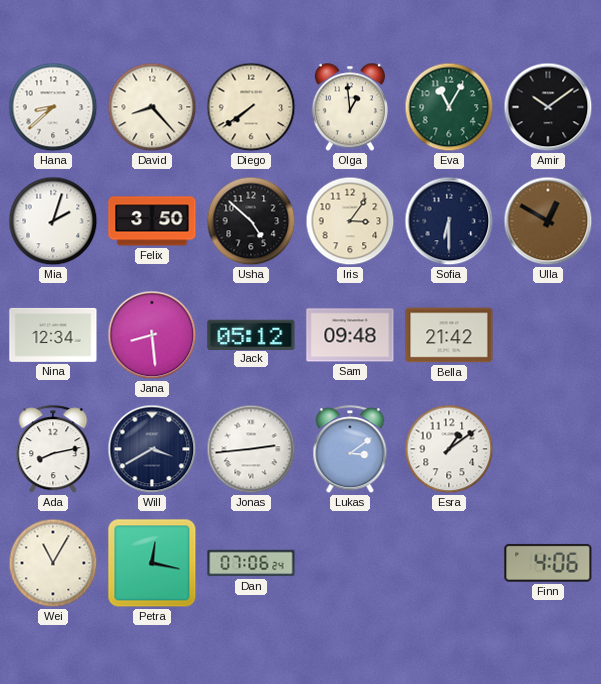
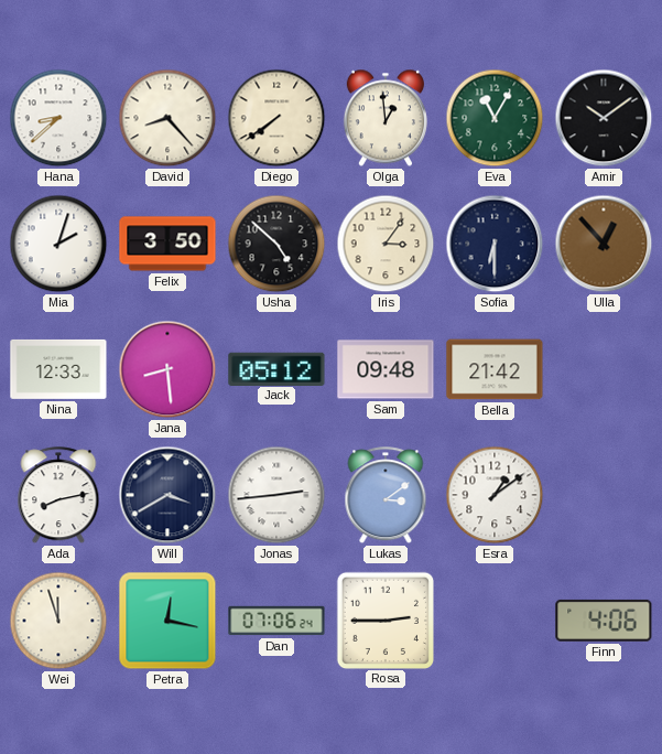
Ulla: 12:50 -> 12:53 (604, 244)
Nina: 12:34 -> 12:33 (58, 369)
Wei: 11:05 -> 11:57 (58, 621)
Rosa: none -> 2:45 (384, 620)
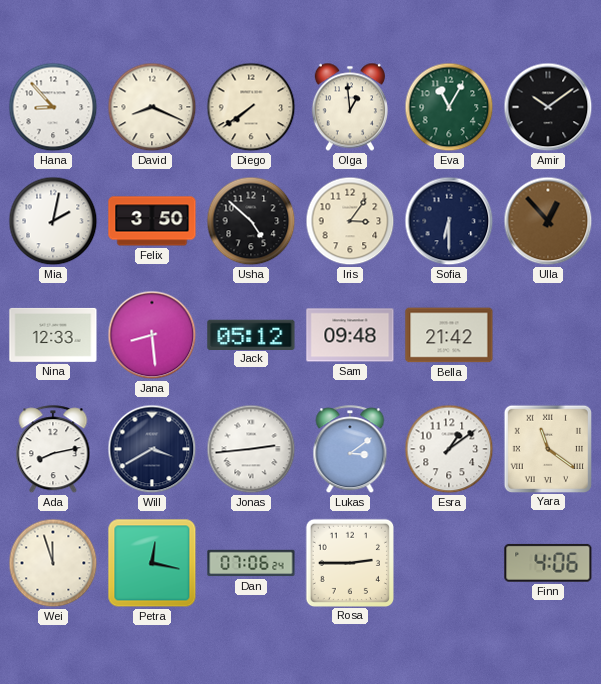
Hana: 8:38 -> 8:53 (53, 107)
David: 8:23 -> 8:19 (152, 107)
Mia: 2:03 -> 2:02 (53, 221)
Yara: none -> 11:21 (547, 448)
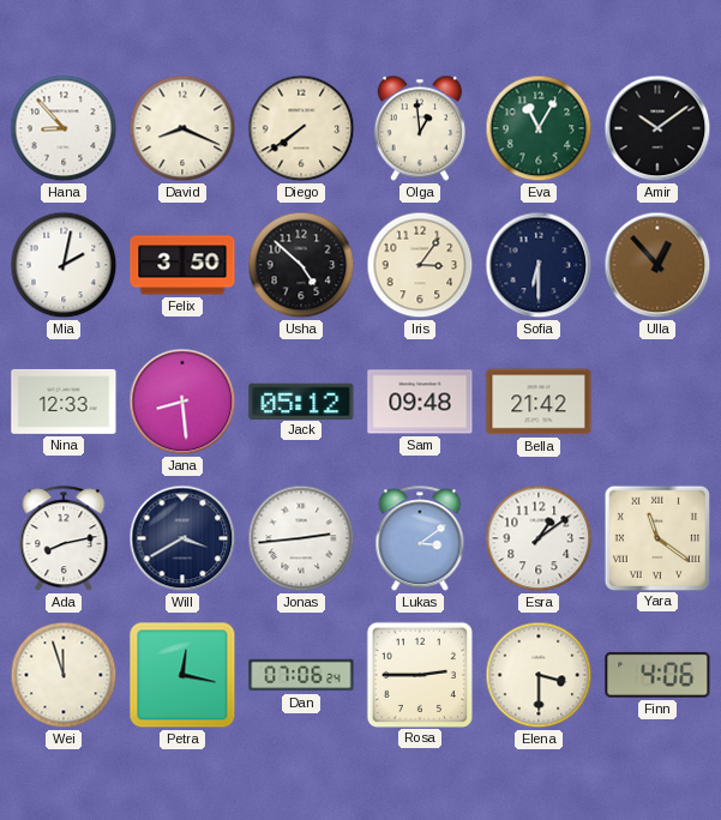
Elena: none -> 3:30 (539, 675)
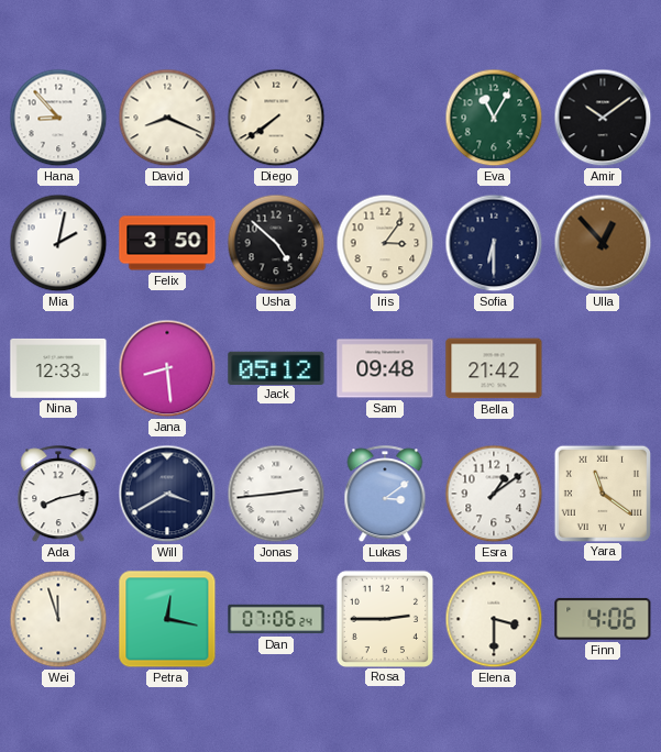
Olga: 12:59 -> none (420, 128)
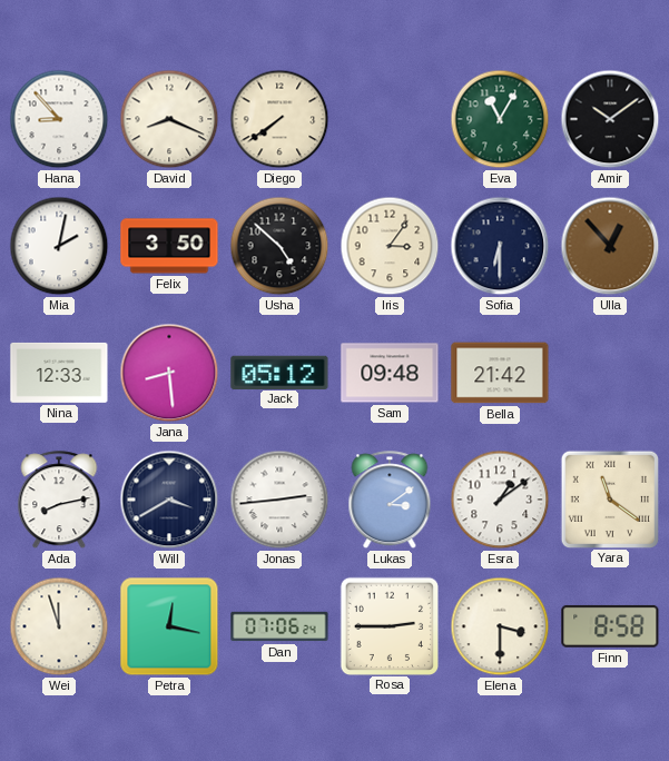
Finn: 4:06 -> 8:58 (610, 626)
